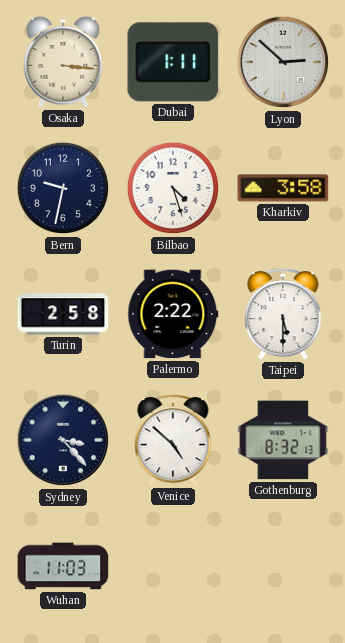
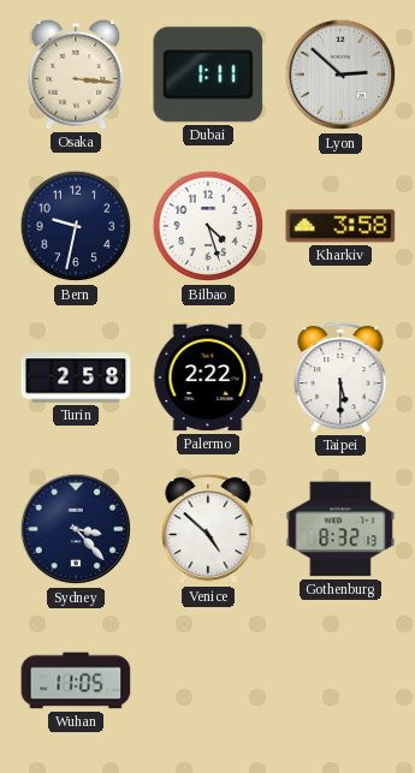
Wuhan: 11:03 -> 11:05 (76, 680)
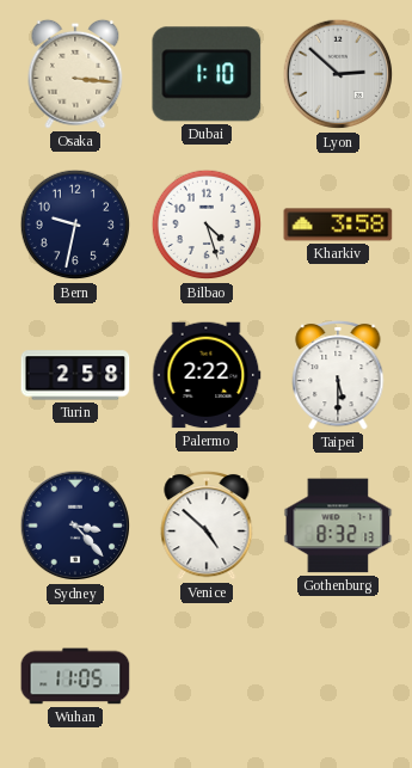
Dubai: 1:11 -> 1:10 (207, 74)
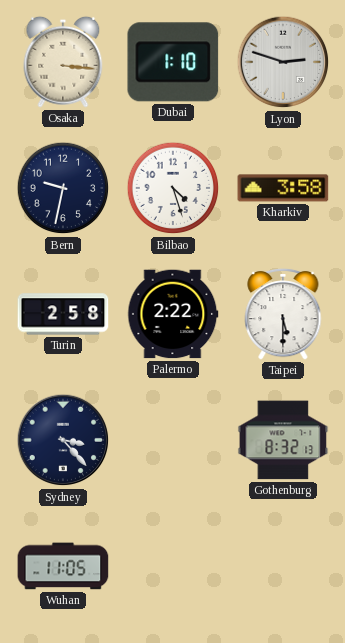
Lyon: 2:52 -> 2:48 (283, 62)
Venice: 4:52 -> none (207, 526)
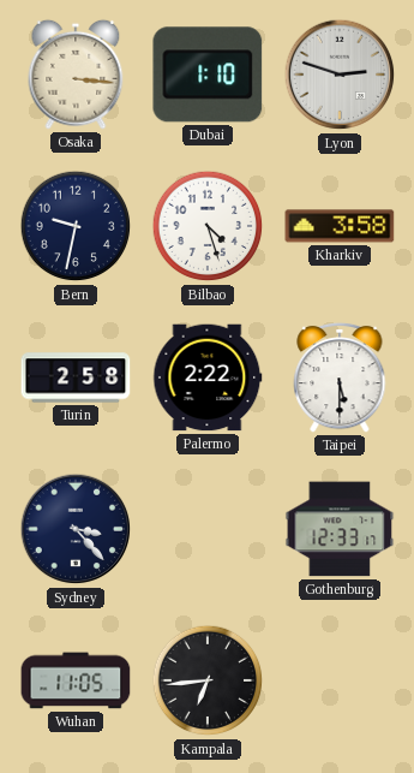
Gothenburg: 8:32 -> 12:33 (340, 529)
Kampala: none -> 6:44 (208, 680)
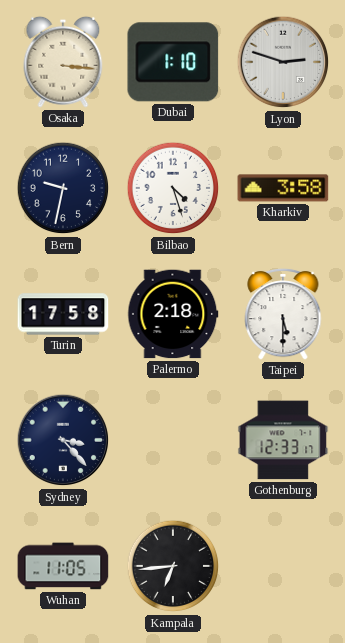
Turin: 2:58 -> 17:58 (63, 314)
Palermo: 2:22 -> 2:18 (173, 314)
